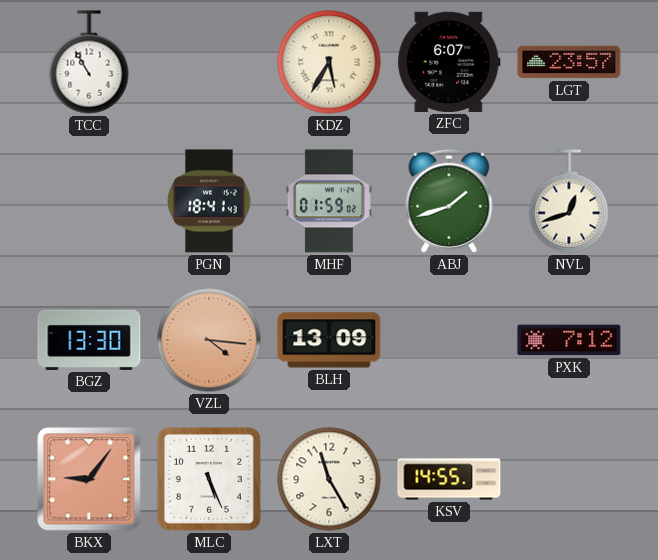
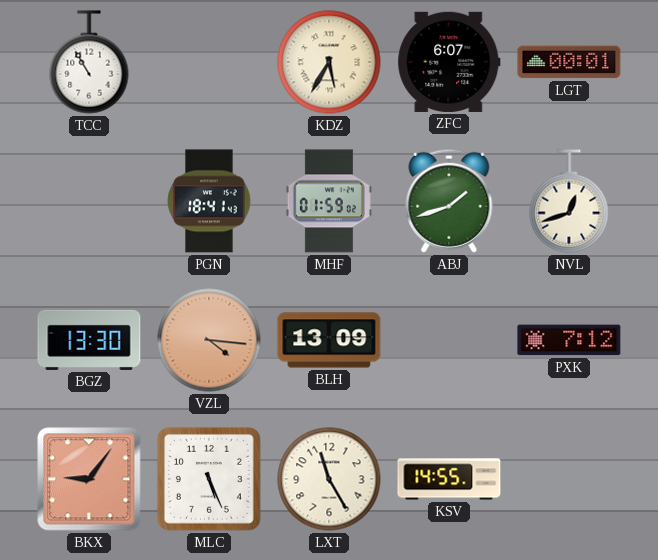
LGT: 23:57 -> 00:01 (569, 62)
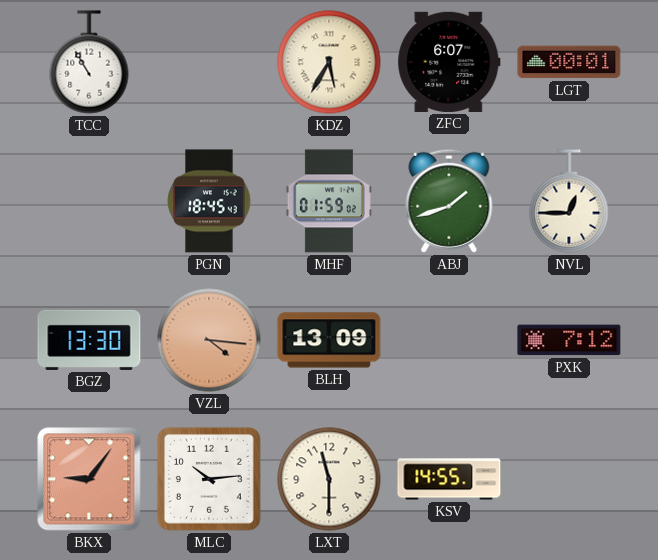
PGN: 18:41 -> 18:45 (209, 201)
NVL: 12:42 -> 12:45 (569, 201)
MLC: 5:26 -> 10:14 (209, 479)
LXT: 11:25 -> 11:30 (329, 479)
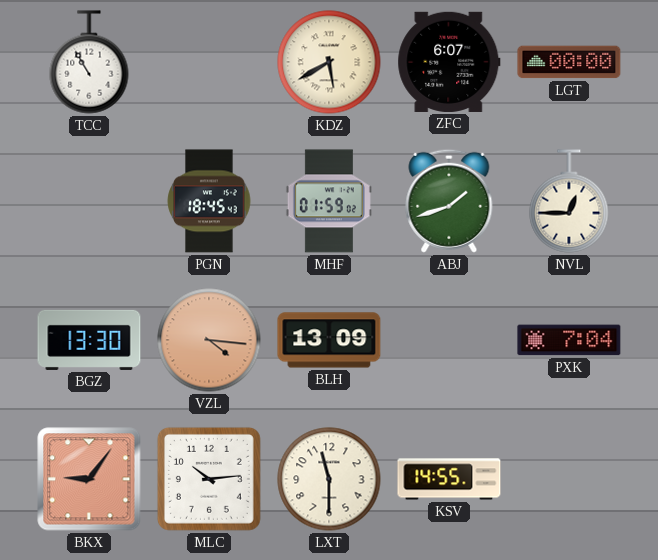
KDZ: 5:35 -> 5:40 (329, 62)
LGT: 00:01 -> 00:00 (569, 62)
PXK: 7:12 -> 7:04 (569, 340)
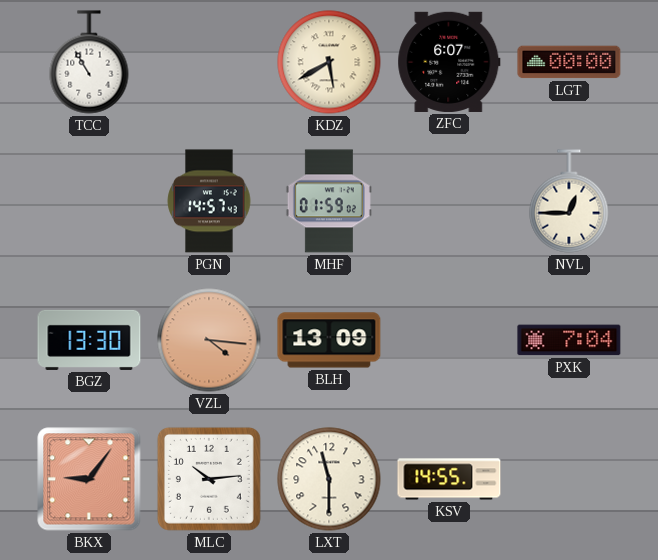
PGN: 18:45 -> 14:57 (209, 201)
ABJ: 1:42 -> none (449, 201)
